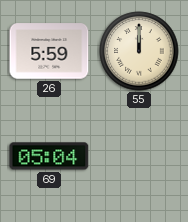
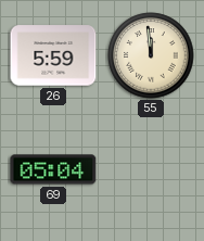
55: 12:00 -> 11:59 (151, 55)
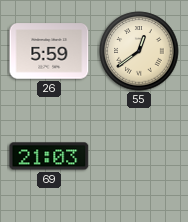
55: 11:59 -> 12:39 (139, 51)
69: 05:04 -> 21:03 (49, 156)
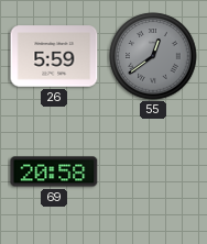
55 dial: cream -> grey (153, 56)
69: 21:03 -> 20:58 (54, 171)
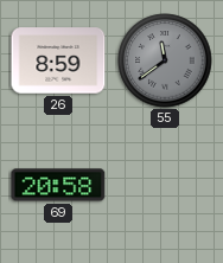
26: 5:59 -> 8:59 (58, 60)
55: 12:39 -> 11:39 (165, 60)
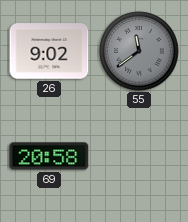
26: 8:59 -> 9:02 (49, 51)
